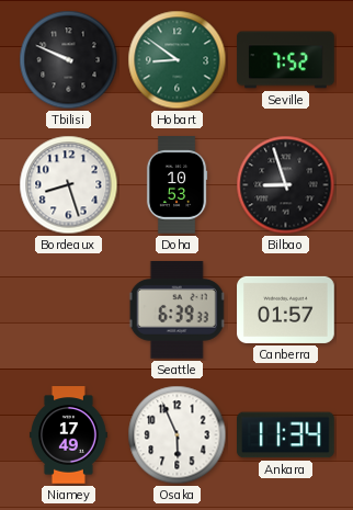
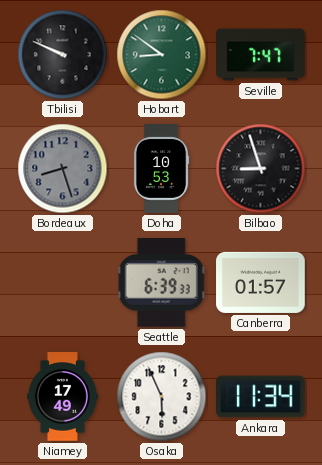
Seville: 7:52 -> 7:47 (261, 55)
Bordeaux dial: white -> grey (63, 169)
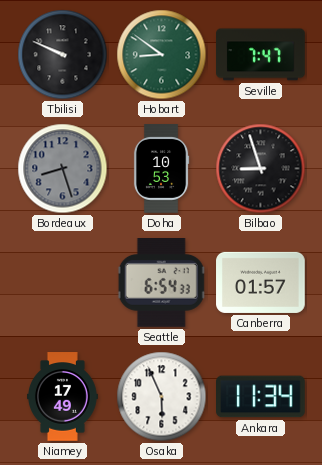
Seattle: 6:39 -> 6:54 (162, 283)
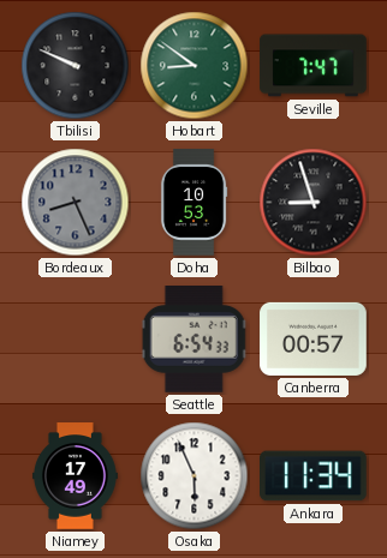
Bordeaux: 8:27 -> 8:26 (76, 203)
Canberra: 01:57 -> 00:57 (314, 338)
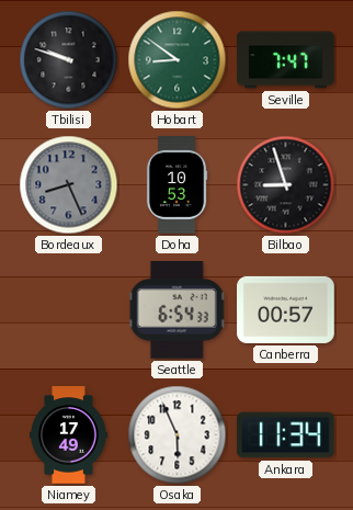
Tbilisi: 9:49 -> 9:48 (69, 60)
